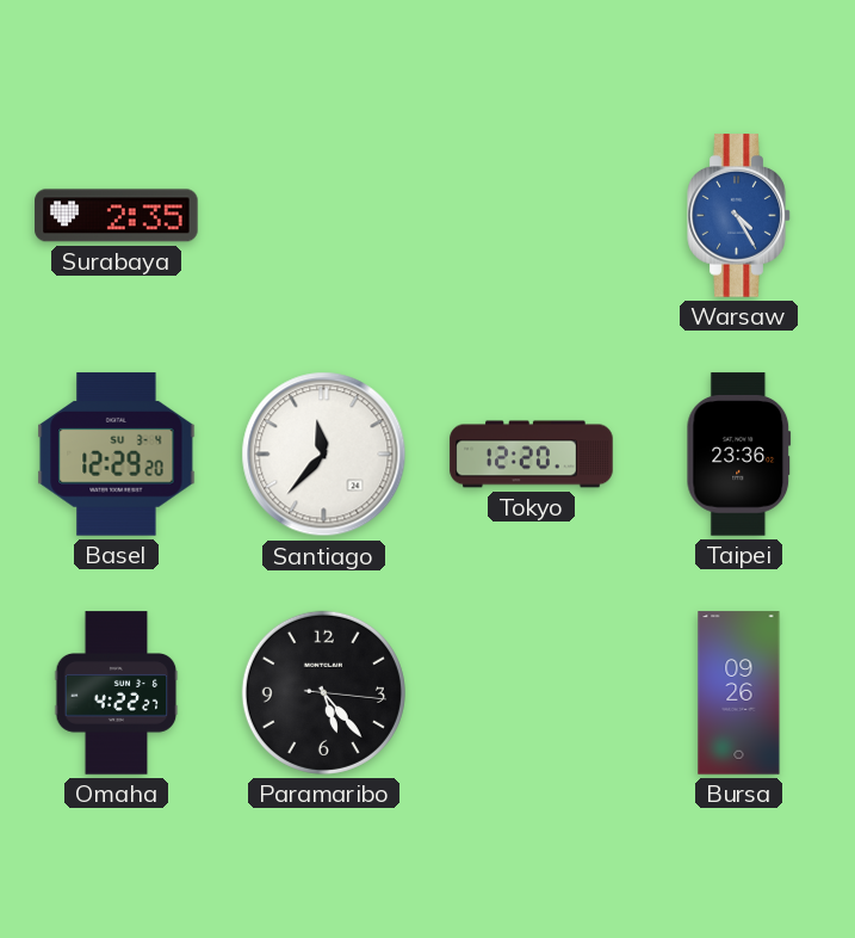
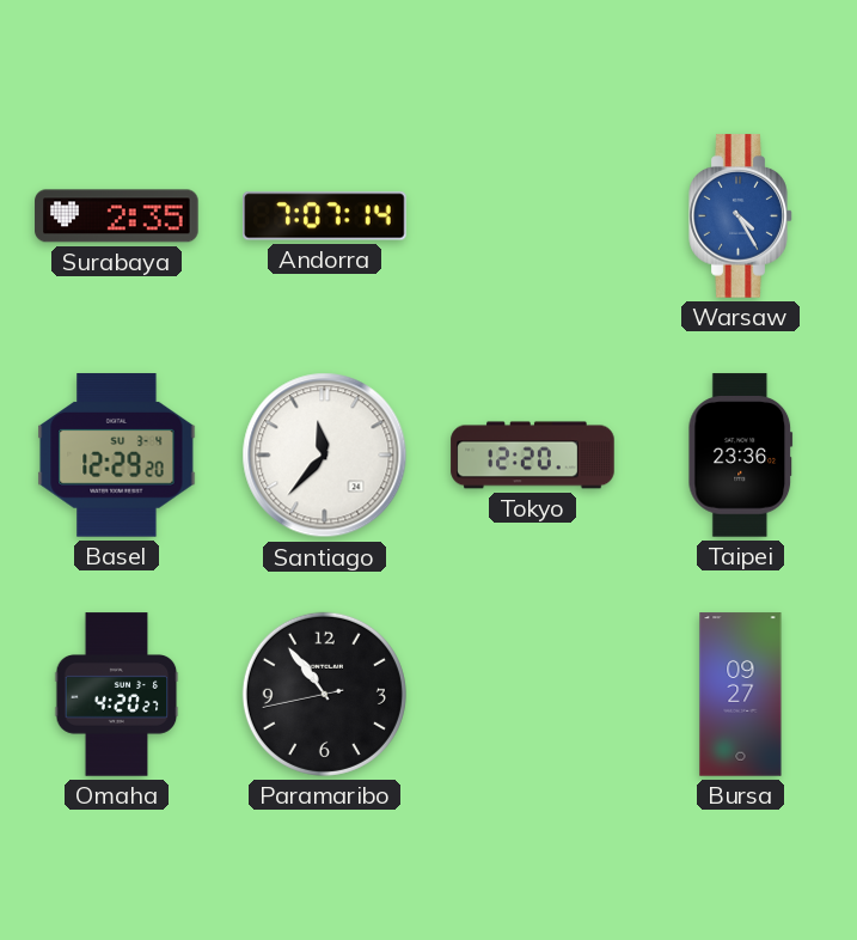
Andorra: none -> 7:07 (325, 216)
Omaha: 4:22 -> 4:20 (117, 695)
Paramaribo: 5:23 -> 10:53 (324, 694)
Bursa: 09:26 -> 09:27 (741, 695)
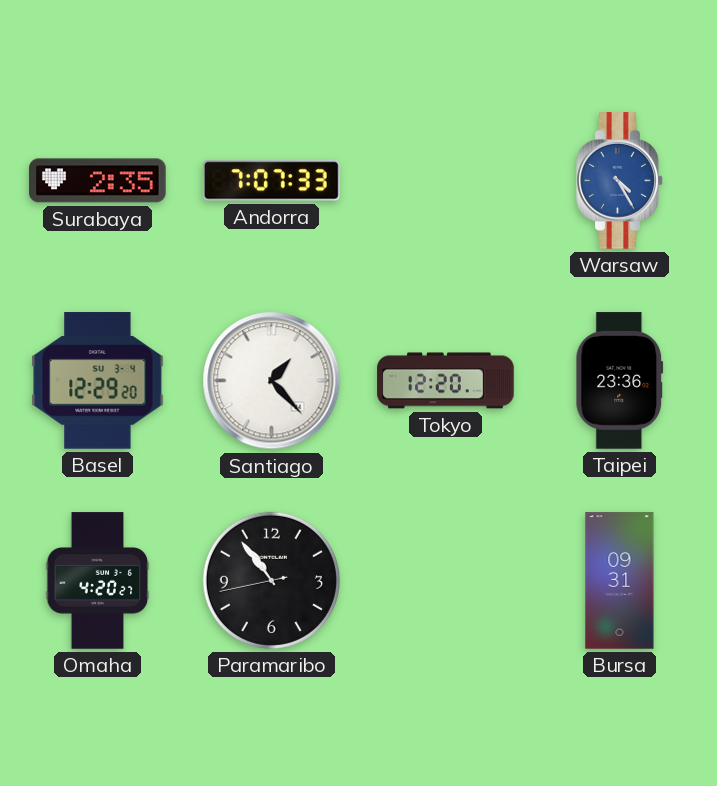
Andorra: 7:07:14 -> 7:07:33 (272, 181)
Santiago: 11:37 -> 1:23 (272, 381)
Bursa: 09:27 -> 09:31 (620, 581)
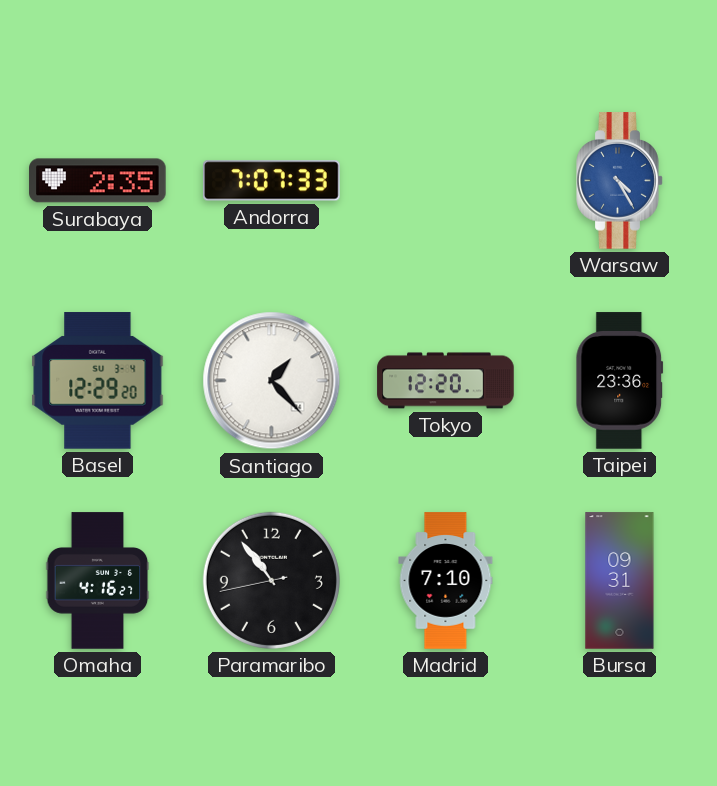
Omaha: 4:20 -> 4:16 (98, 581)
Madrid: none -> 7:10 (446, 581)
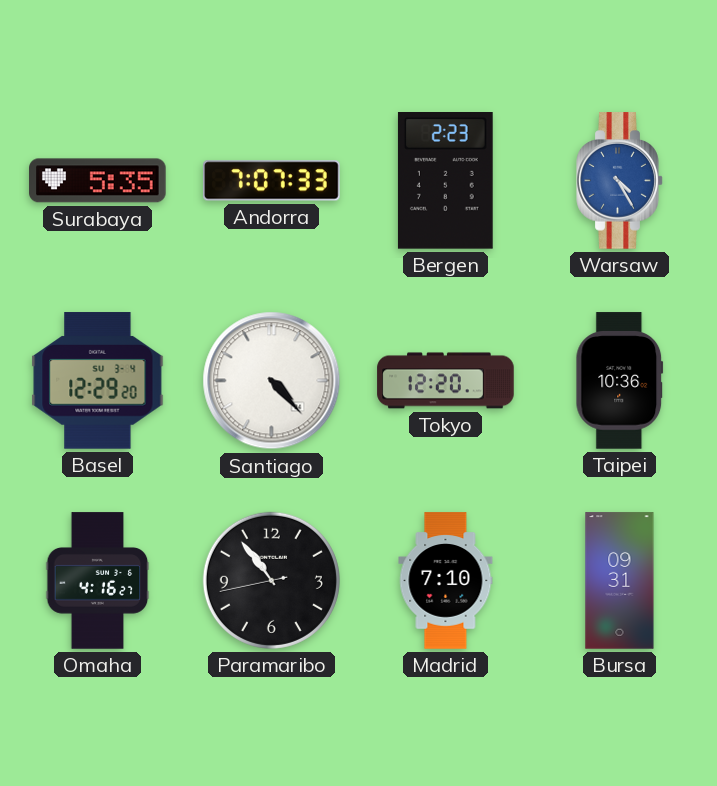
Surabaya: 2:35 -> 5:35 (98, 181)
Bergen: none -> 2:23 (445, 181)
Santiago: 1:23 -> 4:23 (272, 381)
Taipei: 23:36 -> 10:36 (620, 381)
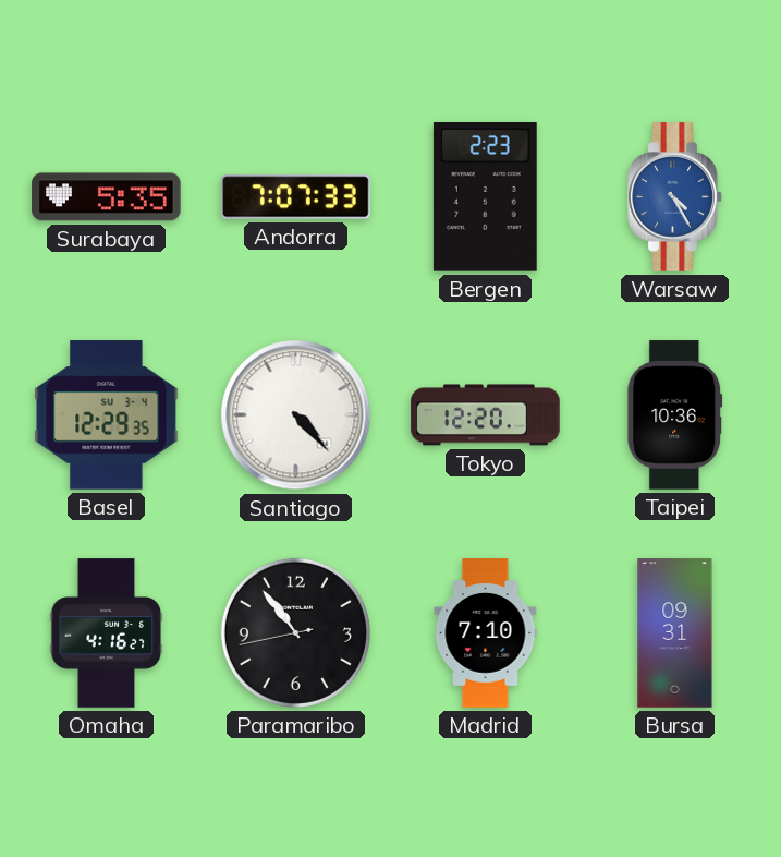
Basel: 12:29:20 -> 12:29:35 (107, 415)
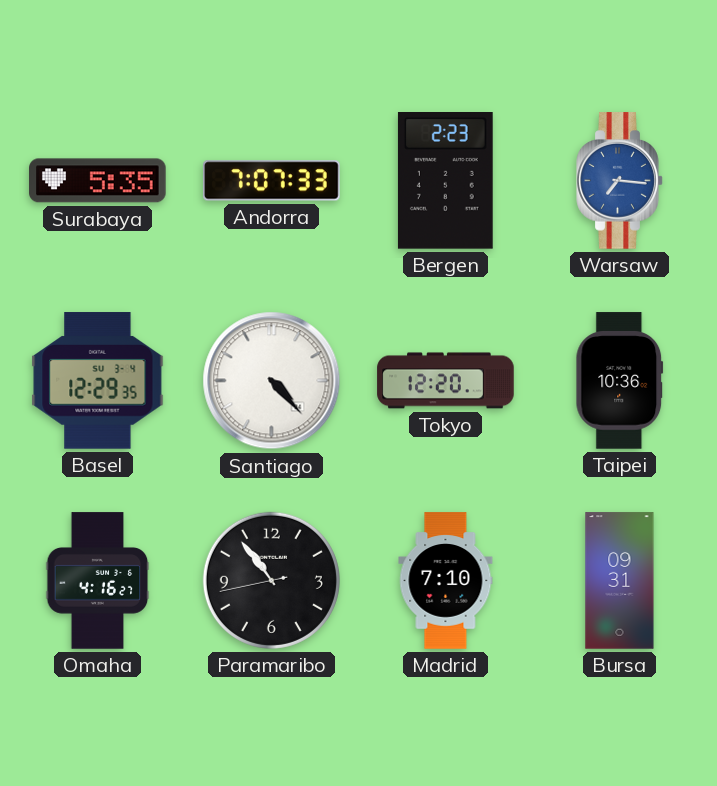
Warsaw: 4:25 -> 7:16 (620, 181)
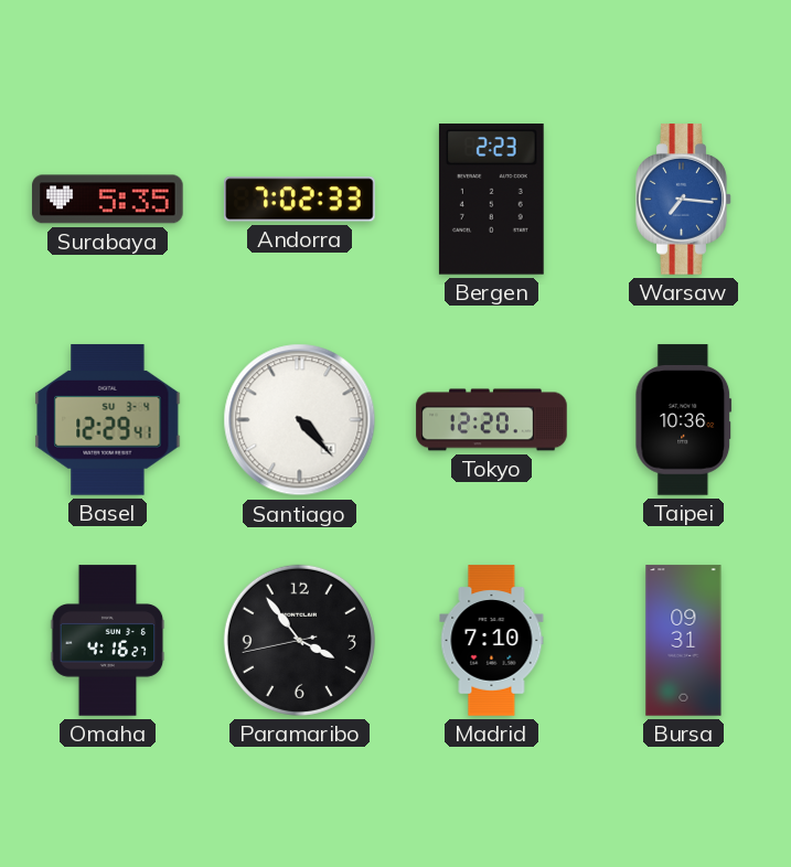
Andorra: 7:07 -> 7:02 (300, 200)
Basel: 12:29:35 -> 12:29:41 (108, 420)
Paramaribo: 10:53 -> 3:53 (299, 640)
